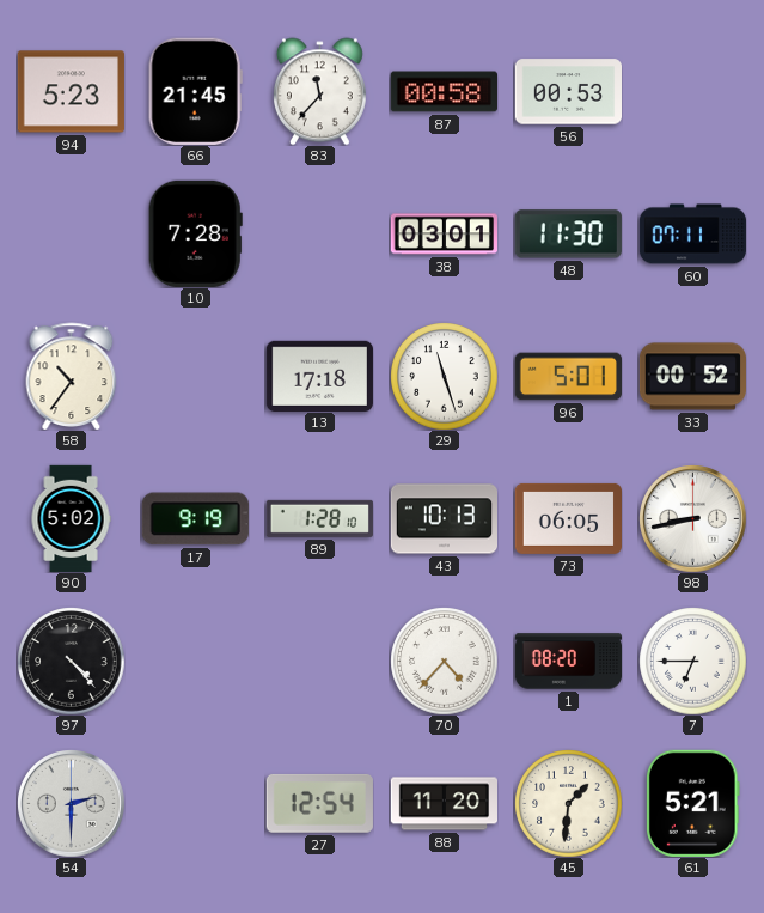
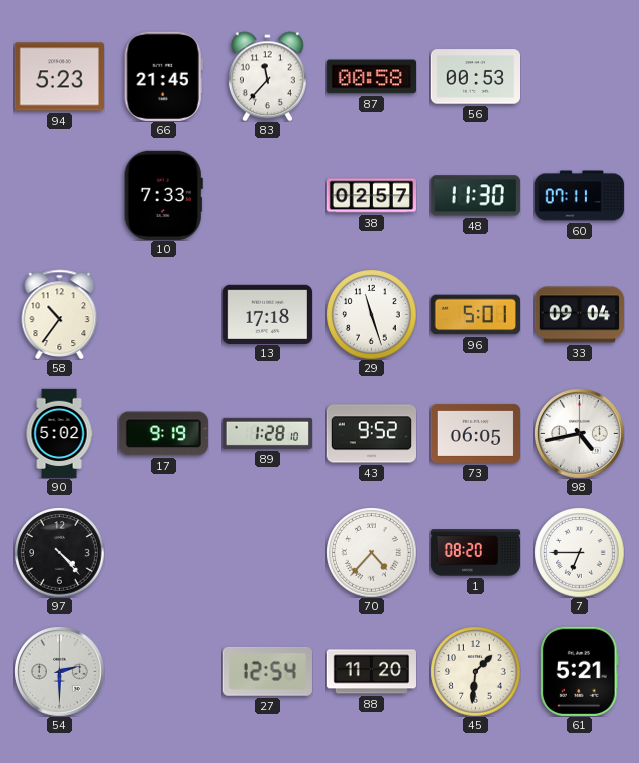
10: 7:28 -> 7:33 (163, 195)
38: 03:01 -> 02:57 (371, 196)
33: 00:52 -> 09:04 (579, 315)
43: 10:13 -> 9:52 (371, 434)
98: 8:43 -> 4:43 (579, 433)
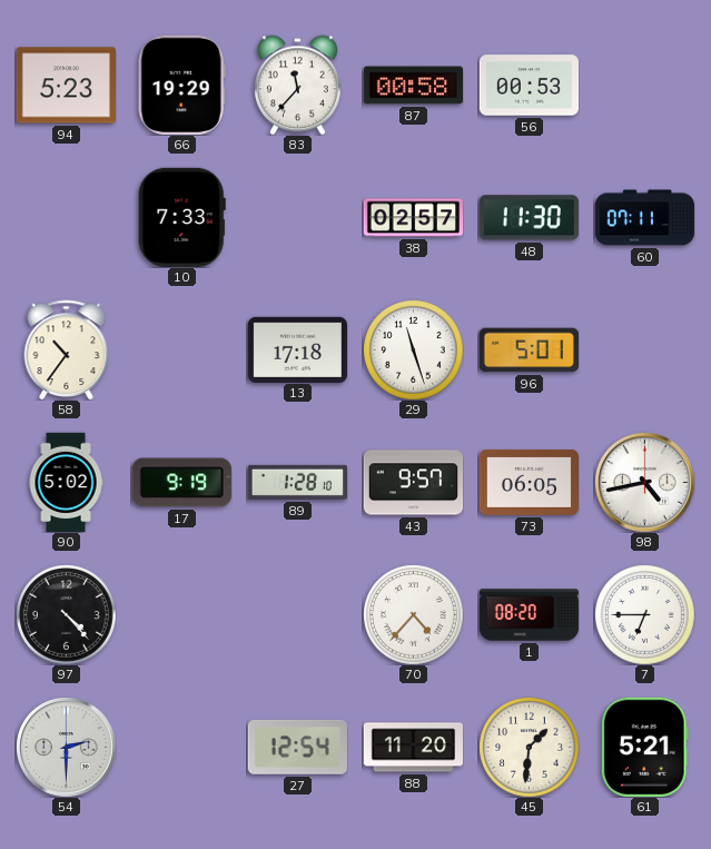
66: 21:45 -> 19:29 (181, 85)
33: 09:04 -> none (579, 315)
43: 9:52 -> 9:57 (413, 483)
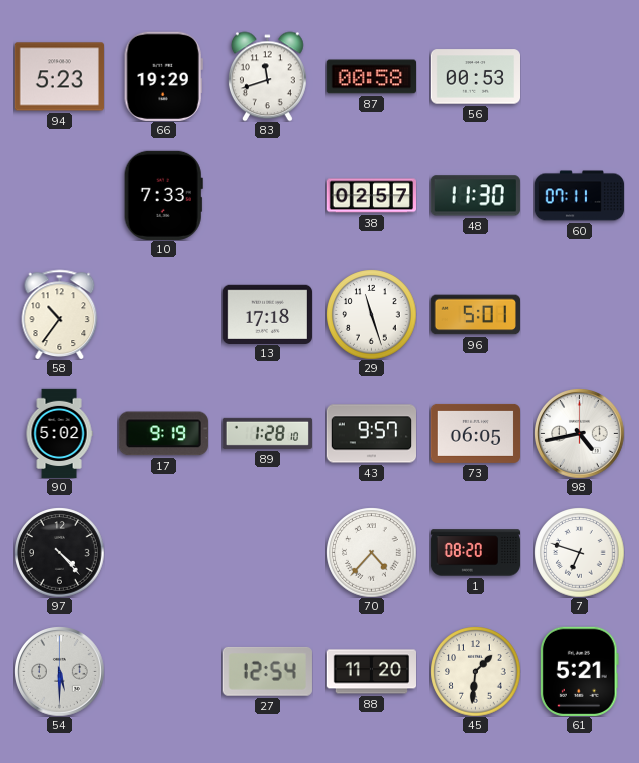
83: 11:37 -> 11:42 (267, 76)
7: 6:45 -> 6:48 (579, 552)
54: 2:30 -> 5:30 (59, 671)
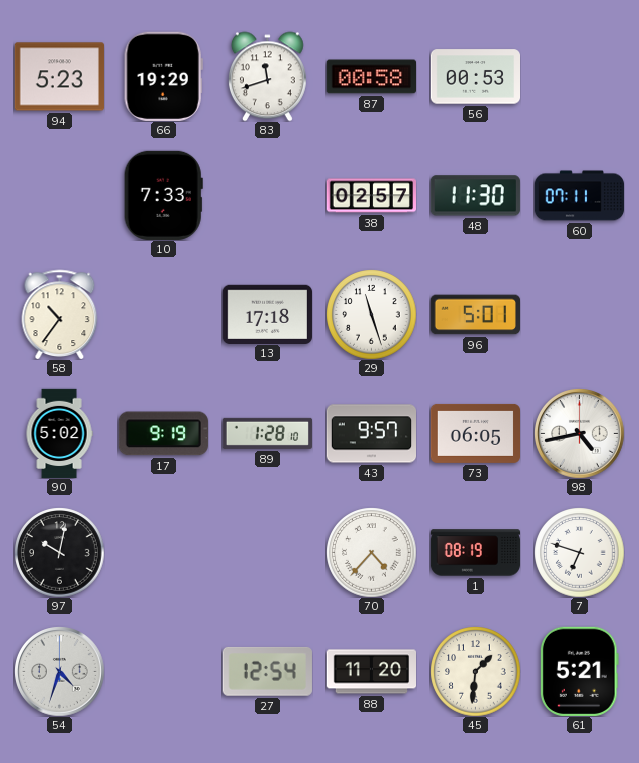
97: 4:23 -> 10:02 (59, 552)
1: 08:20 -> 08:19 (475, 553)
54: 5:30 -> 4:33 (59, 671)
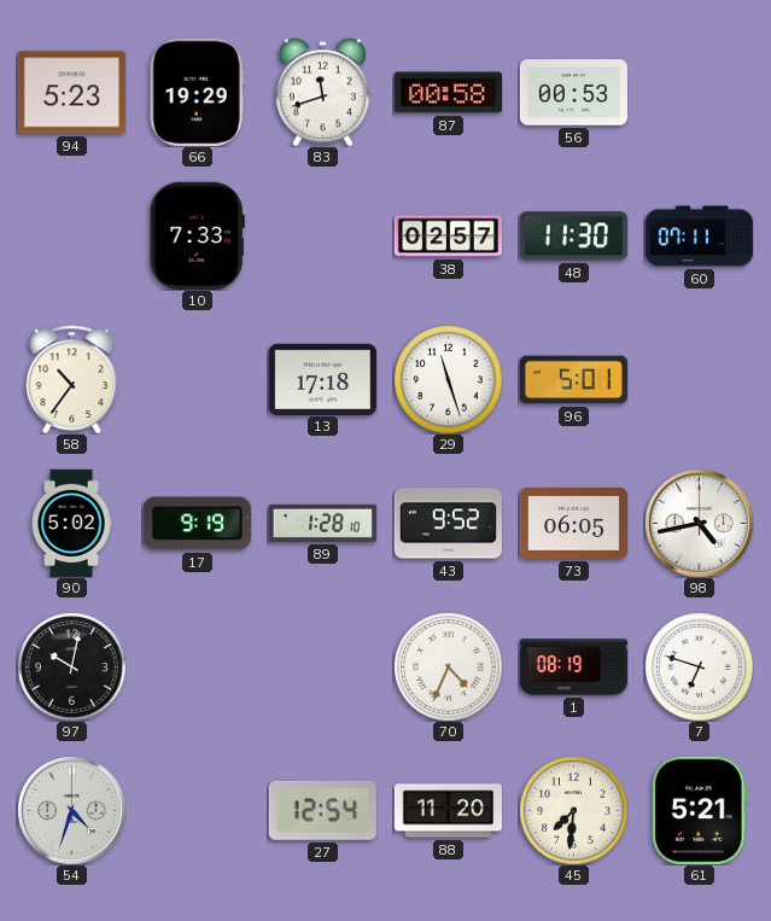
43: 9:57 -> 9:52 (448, 524)
70: 4:37 -> 4:34 (448, 666)
45: 1:31 -> 7:31 (573, 810)
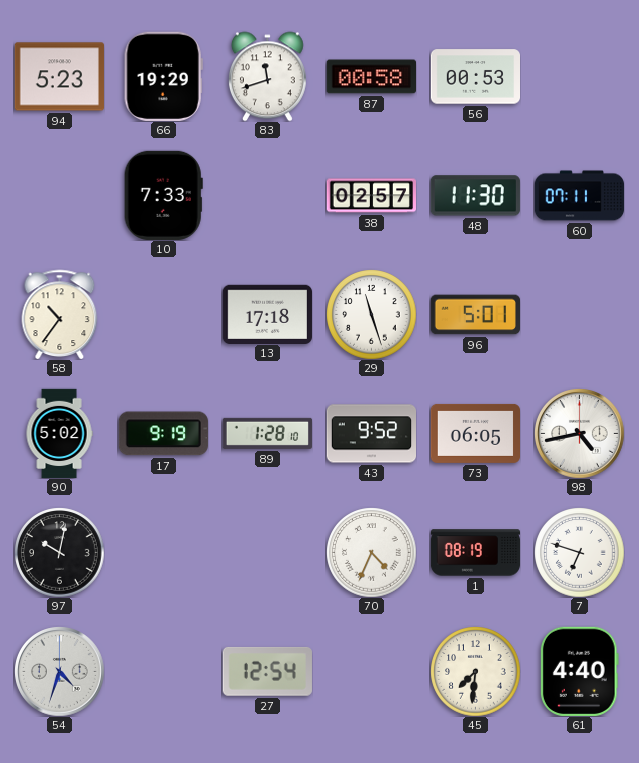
88: 11:20 -> none (448, 811)
61: 5:21 -> 4:40 (579, 671)
